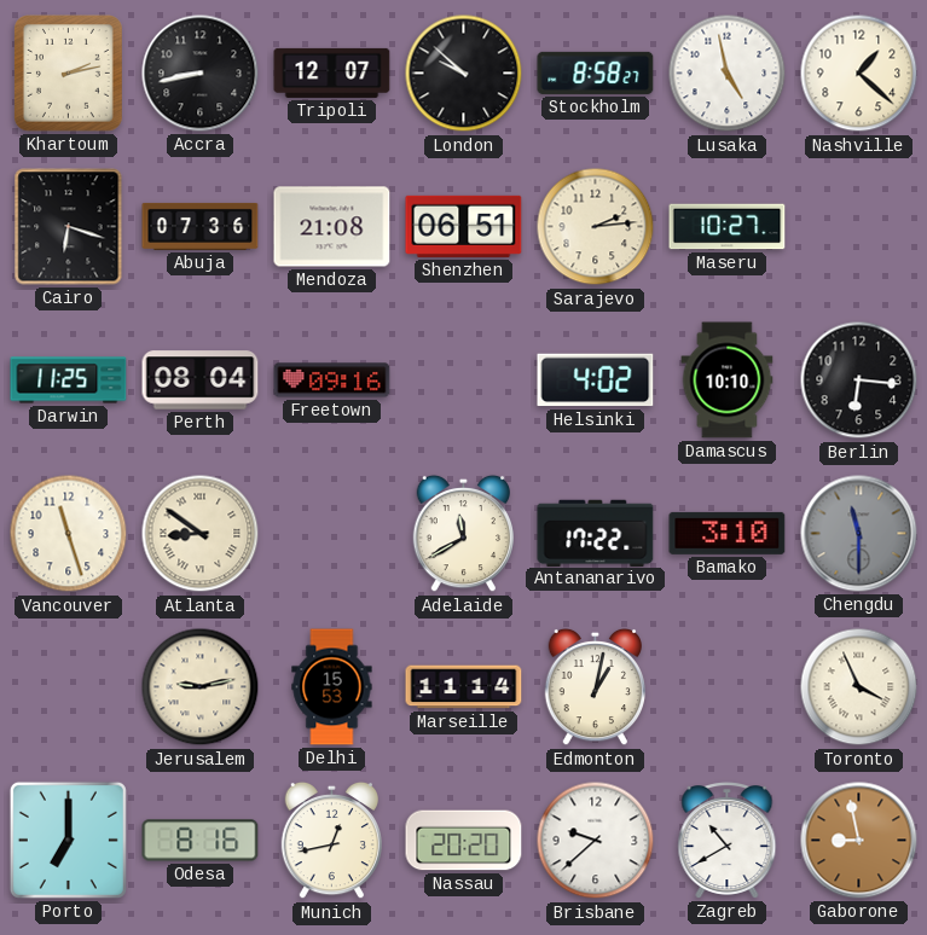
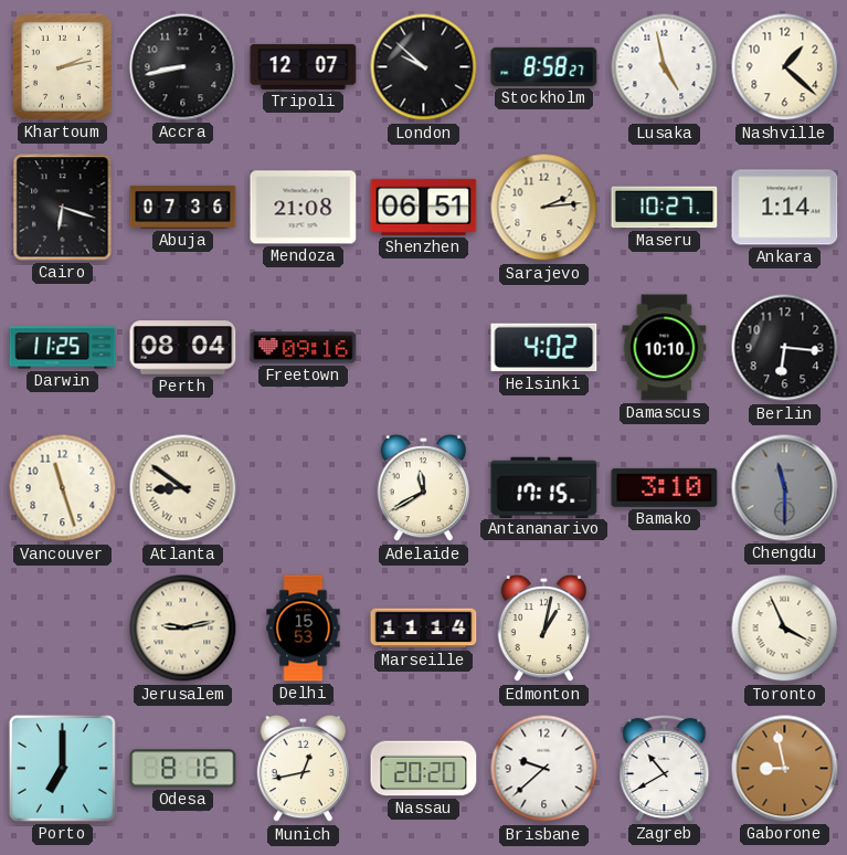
Ankara: none -> 1:14 (785, 208)
Antananarivo: 17:22 -> 17:15 (544, 487)
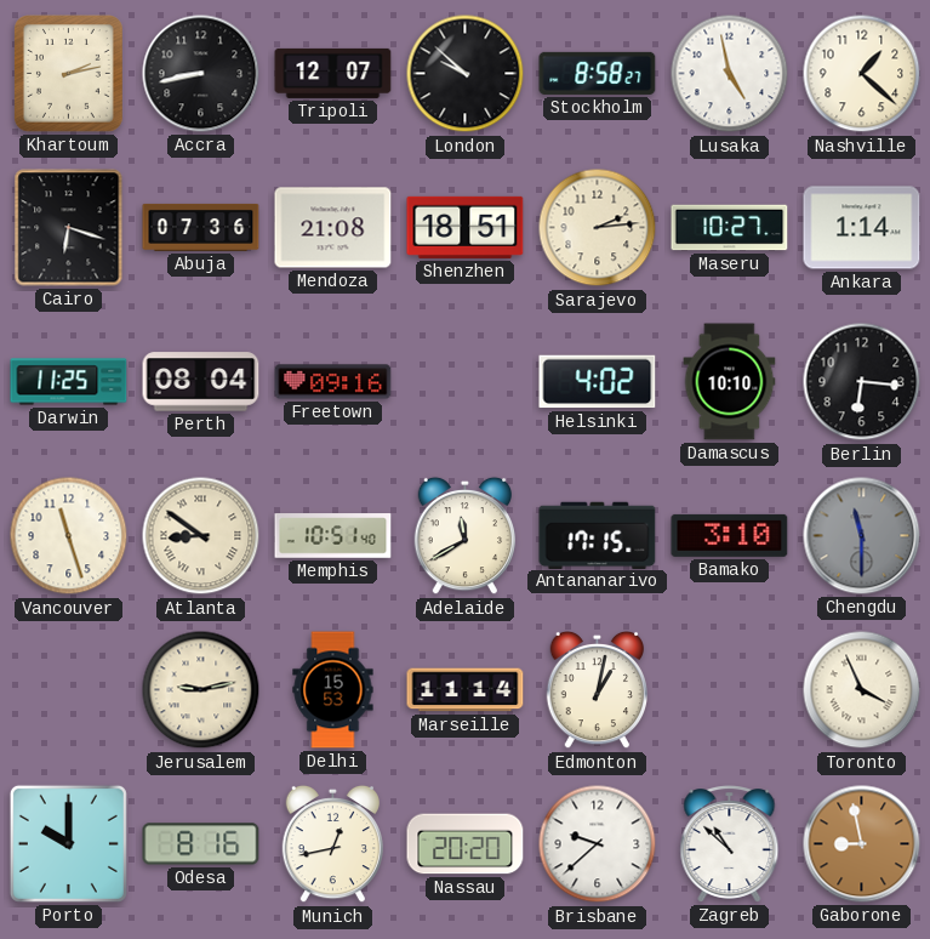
Shenzhen: 06:51 -> 18:51 (466, 227)
Memphis: none -> 10:51 (333, 536)
Porto: 7:00 -> 10:00 (68, 843)
Zagreb: 10:40 -> 10:52 (730, 844)
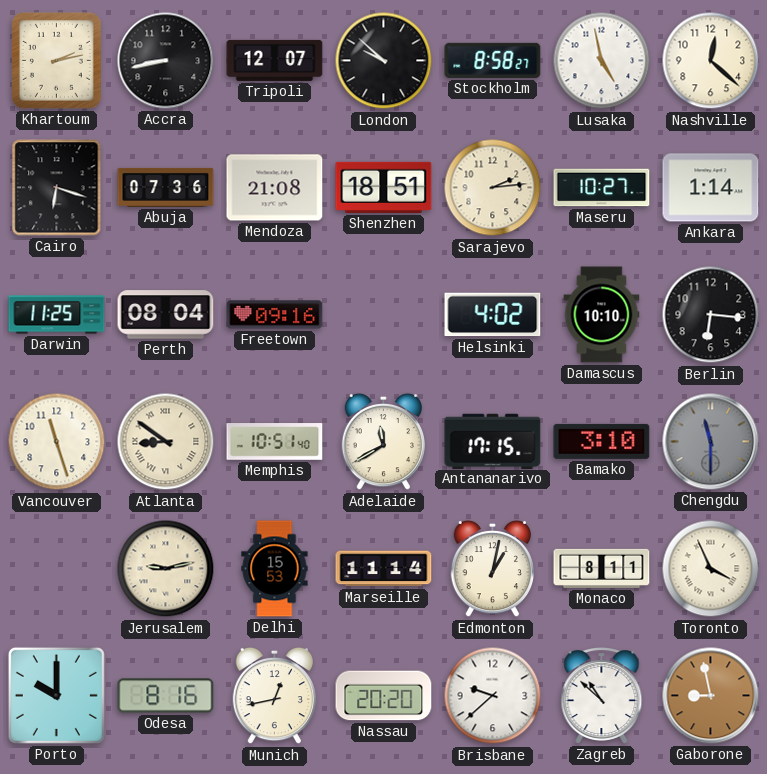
Nashville: 1:22 -> 12:22 (711, 61)
Monaco: none -> 8:11 (602, 568)
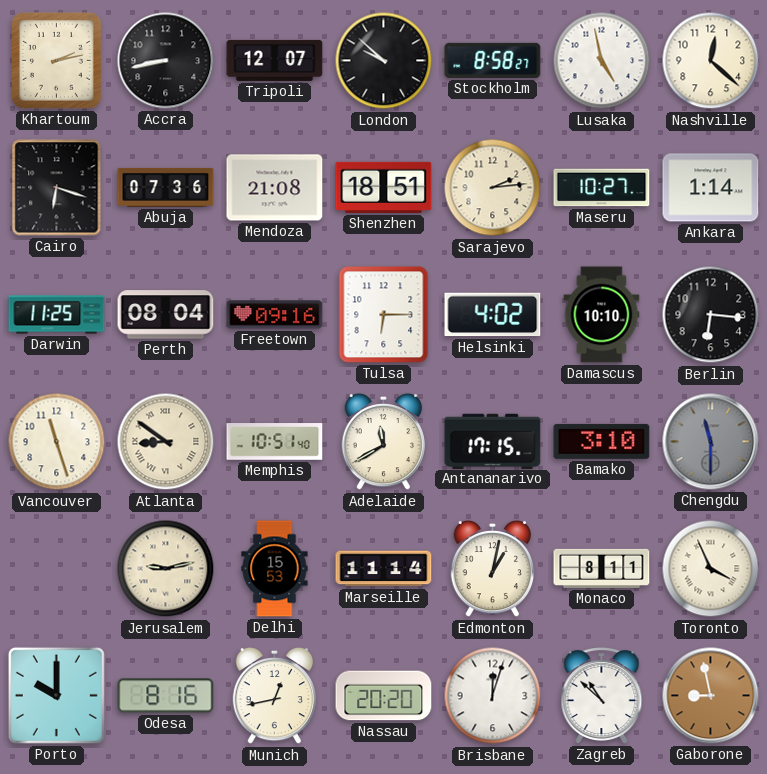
Tulsa: none -> 6:15 (384, 315)
Brisbane: 9:38 -> 12:03 (493, 696)
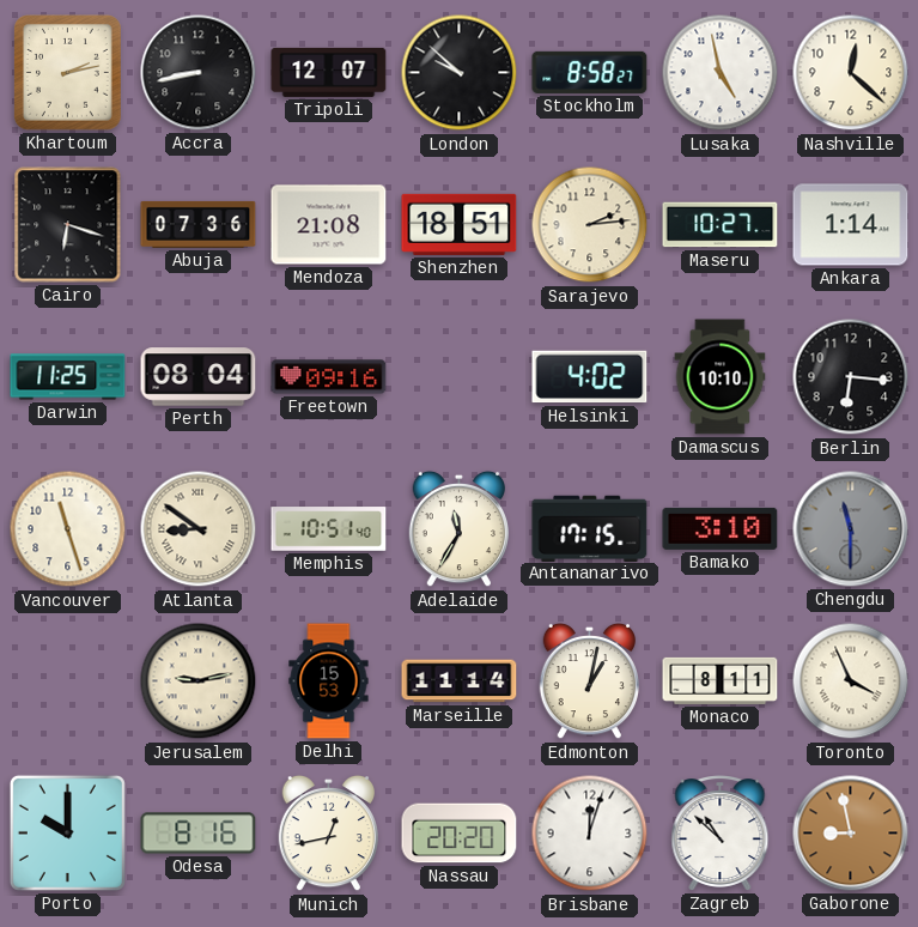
Tulsa: 6:15 -> none (384, 315)
Adelaide: 11:40 -> 11:35 (458, 529)
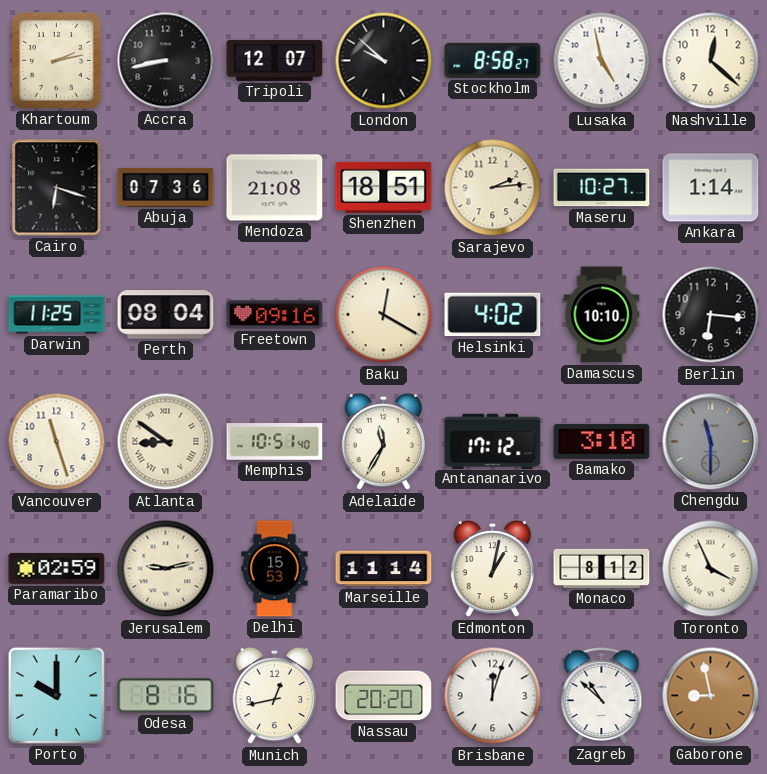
Baku: none -> 12:20 (384, 315)
Antananarivo: 17:15 -> 17:12 (493, 441)
Paramaribo: none -> 02:59 (57, 568)
Monaco: 8:11 -> 8:12 (602, 568)
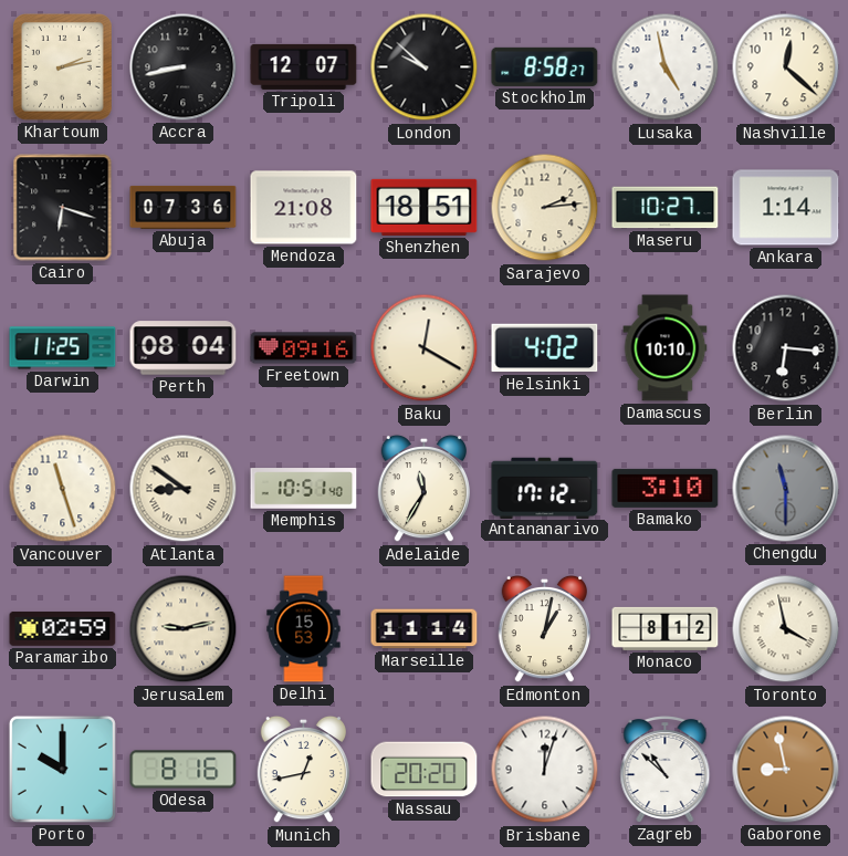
Toronto: 3:56 -> 3:58 (786, 629)
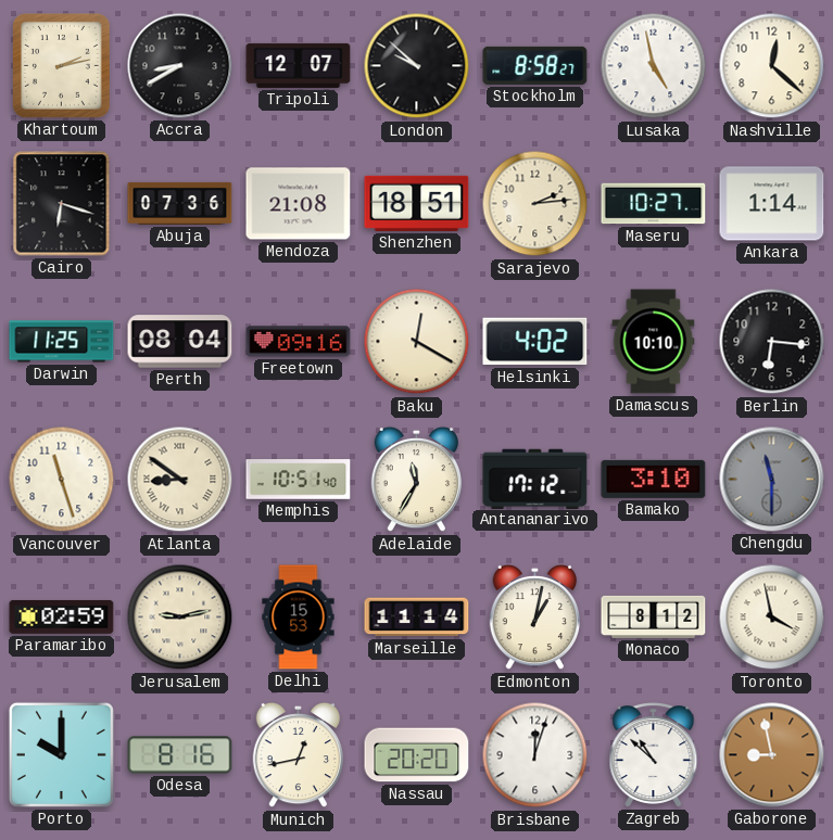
Accra: 8:43 -> 8:40 (180, 66)
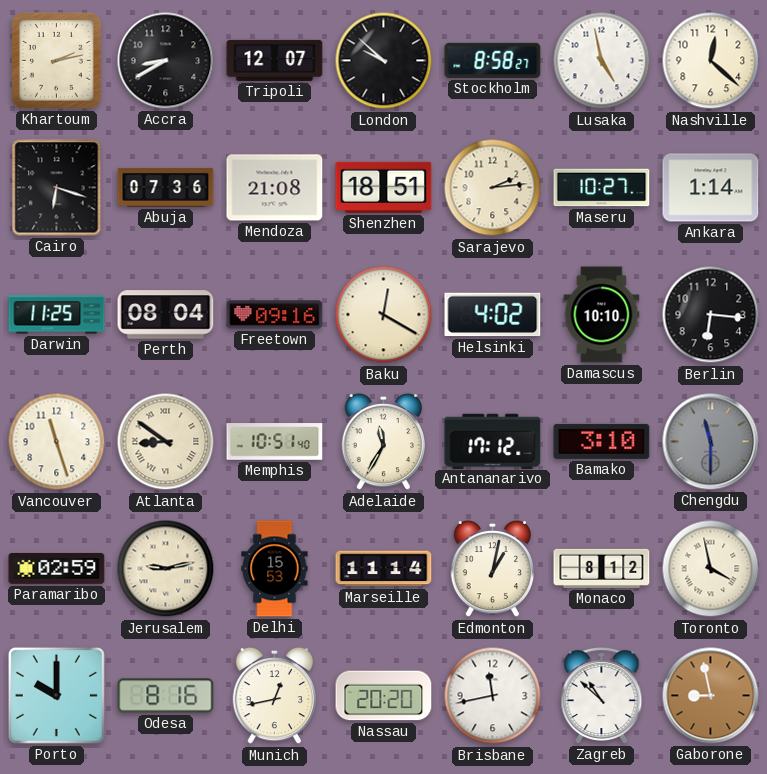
Brisbane: 12:03 -> 11:43 (493, 696)
